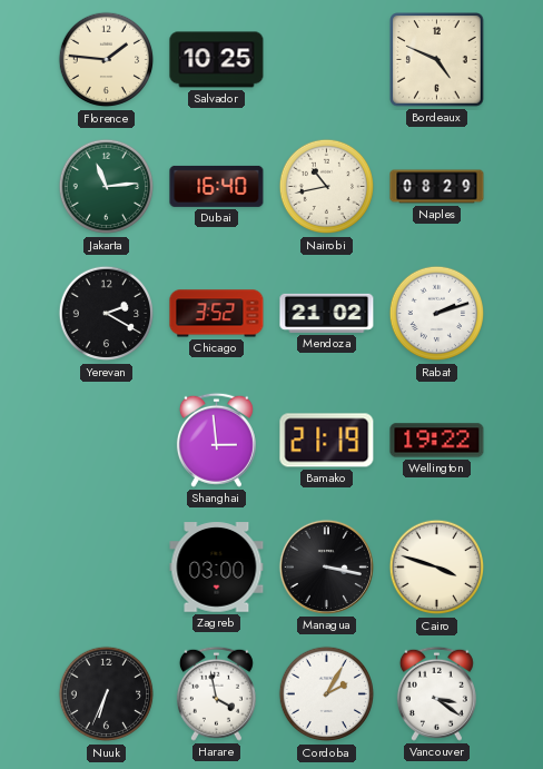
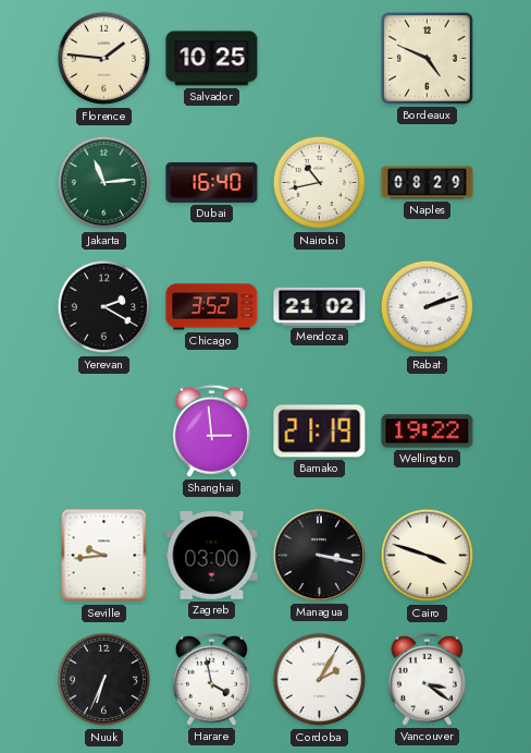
Seville: none -> 9:44 (104, 556)
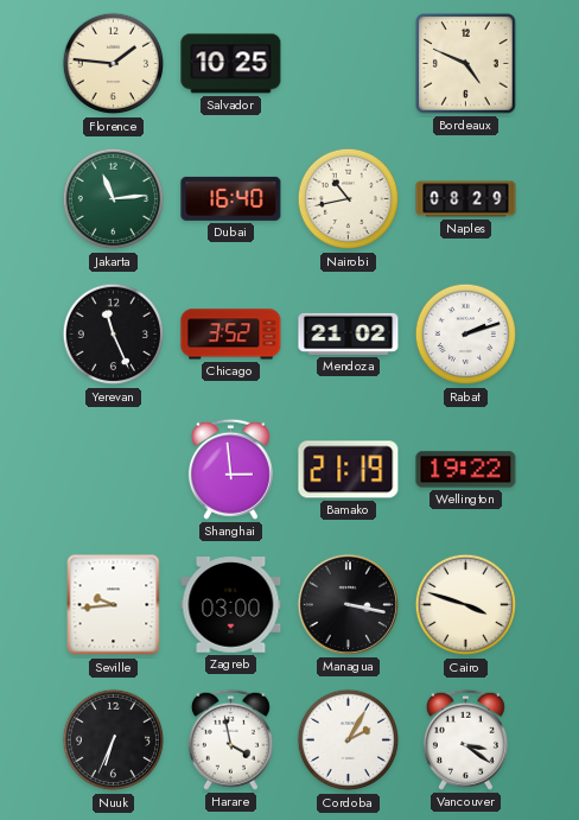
Yerevan: 2:20 -> 11:26 (114, 335)
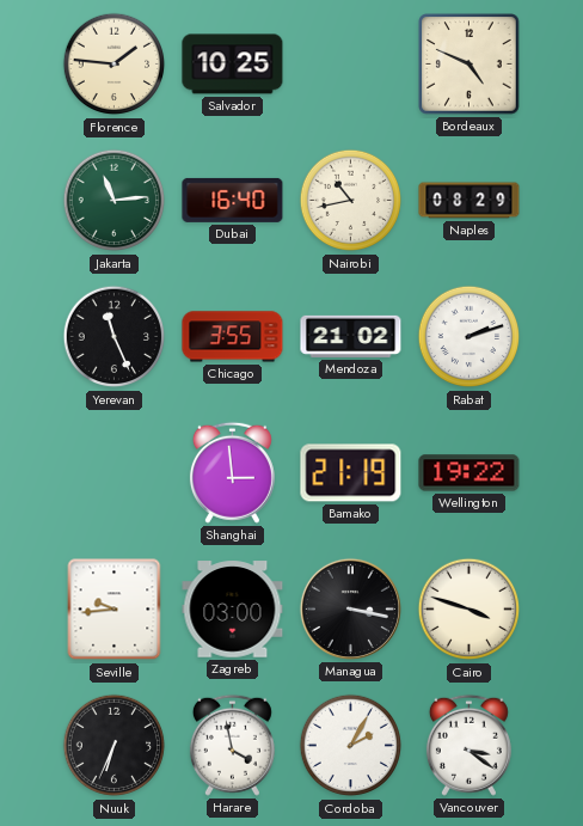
Chicago: 3:52 -> 3:55 (233, 337)
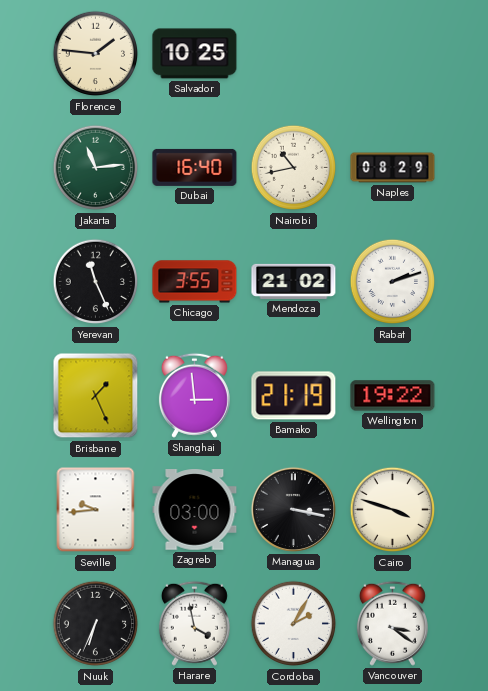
Bordeaux: 4:49 -> none (470, 65)
Brisbane: none -> 1:26 (96, 396)
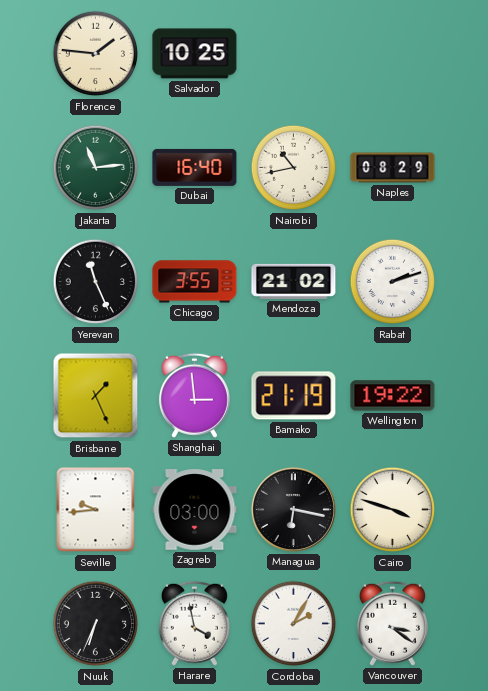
Managua: 3:17 -> 6:17 (293, 509)
